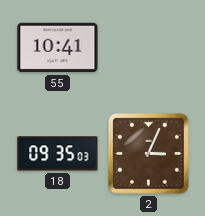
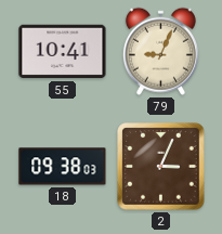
79: none -> 9:04 (160, 51)
18: 09:35 -> 09:38 (63, 167)
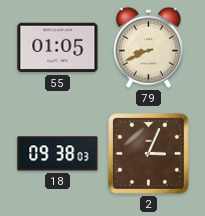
55: 10:41 -> 01:05 (58, 48)
79: 9:04 -> 8:41 (148, 47)
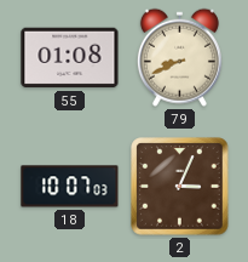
55: 01:05 -> 01:08 (70, 58)
18: 09:38 -> 10:07 (70, 187)
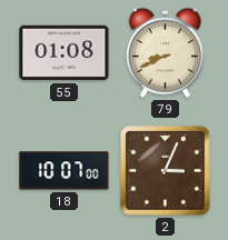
18: 10:07:03 -> 10:07:00 (65, 171)
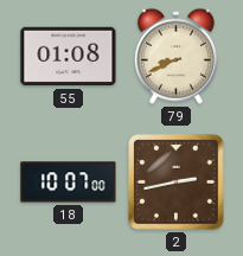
2: 3:04 -> 2:43 (177, 183)
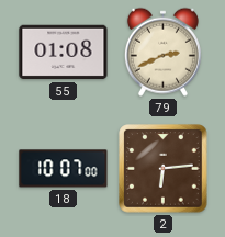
79: 8:41 -> 2:41 (162, 52)
2: 2:43 -> 6:14 (164, 169)
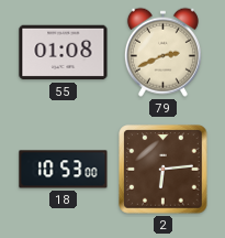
18: 10:07 -> 10:53 (64, 170)
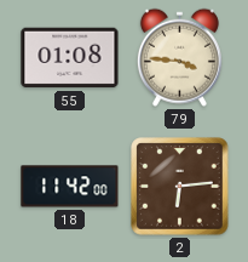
79: 2:41 -> 3:46 (179, 57)
18: 10:53 -> 11:42 (70, 187)
